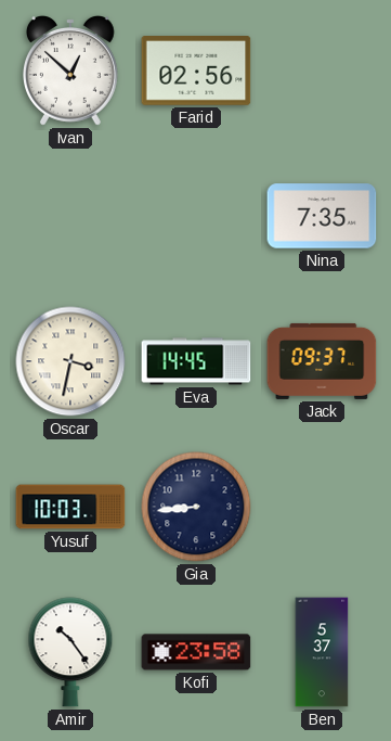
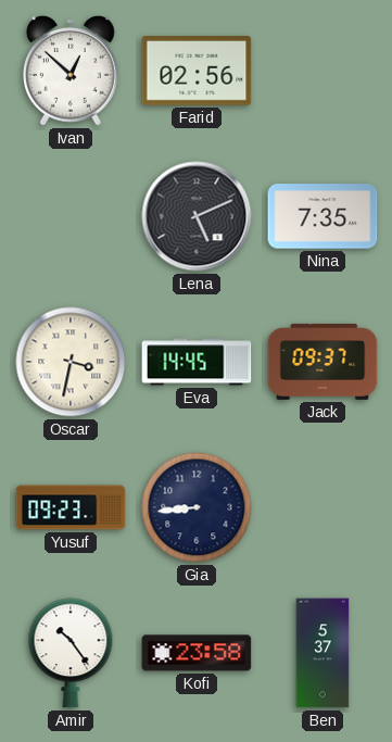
Lena: none -> 5:11 (197, 216)
Yusuf: 10:03 -> 09:23 (71, 507)
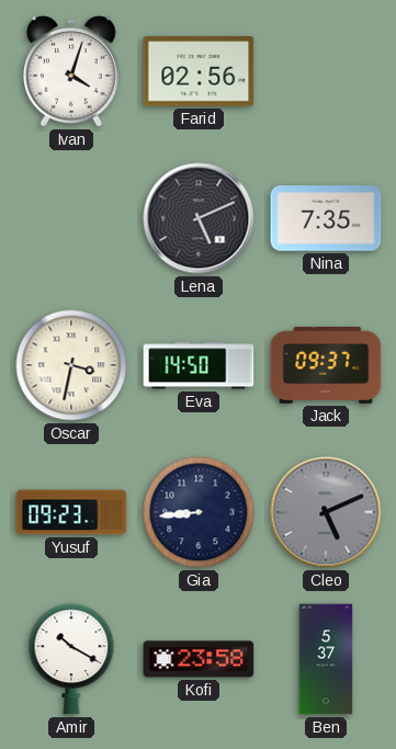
Ivan: 12:52 -> 4:03 (72, 72)
Eva: 14:45 -> 14:50 (199, 365)
Cleo: none -> 5:11 (326, 512)
Amir: 10:24 -> 10:20 (71, 659)
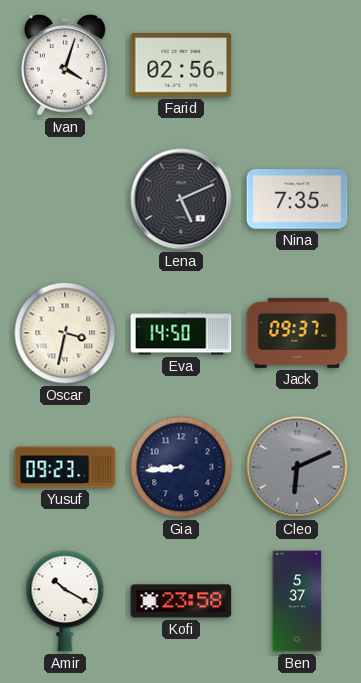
Cleo: 5:11 -> 6:11 (297, 467)
